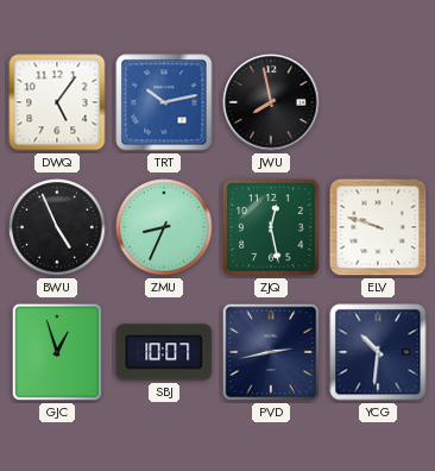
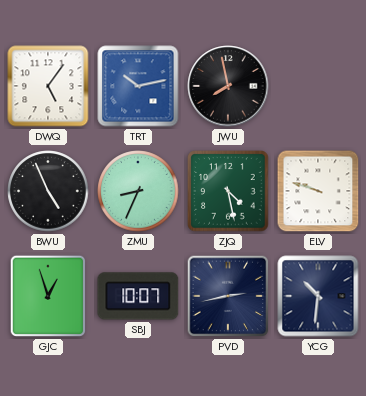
ZJQ: 12:28 -> 4:28 (228, 191)
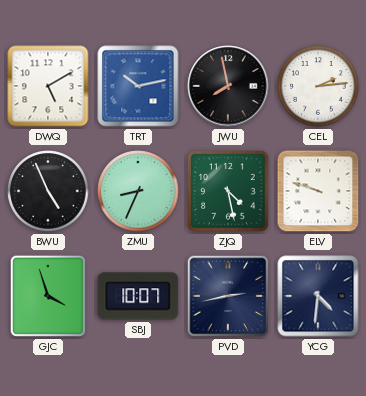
DWQ: 5:06 -> 5:10 (48, 86)
CEL: none -> 2:14 (318, 86)
GJC: 12:57 -> 3:57 (47, 296)
YCG: 10:31 -> 4:31 (318, 296)
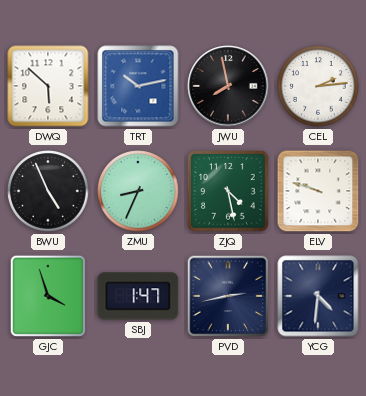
DWQ: 5:10 -> 5:52 (48, 86)
SBJ: 10:07 -> 1:47 (138, 296)
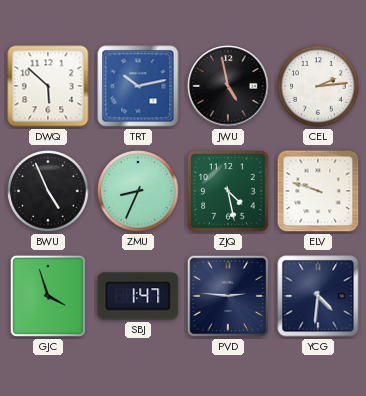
JWU: 7:58 -> 4:58 (228, 86)
PVD: 2:43 -> 2:46 (228, 296)
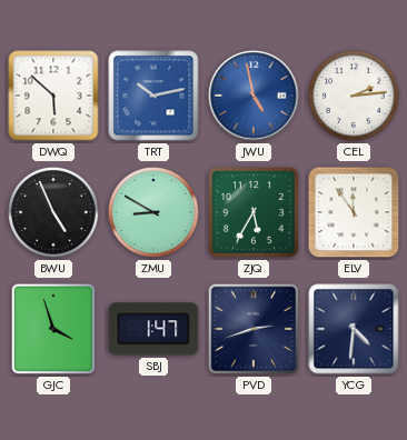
JWU dial: black -> blue (254, 96)
ZMU: 8:34 -> 8:50 (153, 212)
ZJQ: 4:28 -> 5:35 (254, 212)
ELV: 9:48 -> 11:54 (354, 212)
PVD: 2:46 -> 2:42 (254, 329)
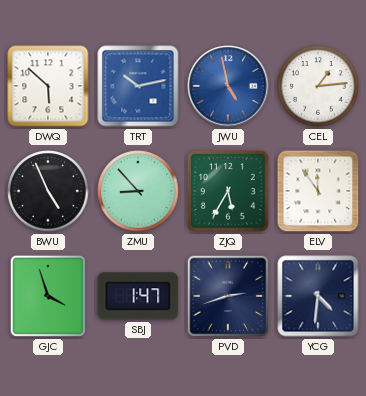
CEL: 2:14 -> 1:14 (318, 86)
ZMU: 8:50 -> 8:53 (138, 191)
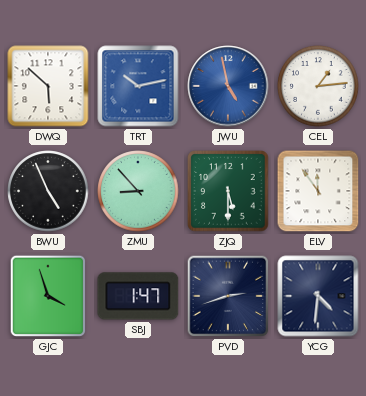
ZJQ: 5:35 -> 5:30 (228, 191)
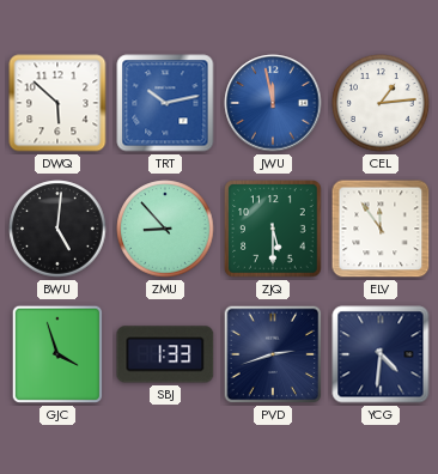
JWU: 4:58 -> 11:58 (273, 103)
BWU: 4:56 -> 5:01 (57, 229)
SBJ: 1:47 -> 1:33 (165, 354)
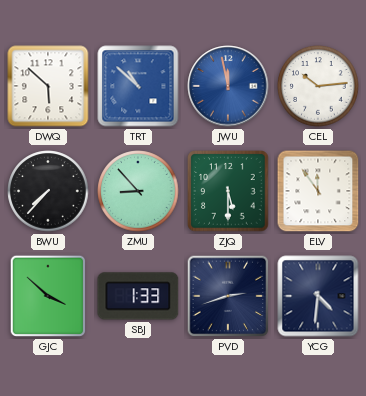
TRT: 10:13 -> 10:52 (138, 86)
CEL: 1:14 -> 10:14 (318, 86)
BWU: 5:01 -> 7:37 (48, 191)
GJC: 3:57 -> 3:52 (47, 296)
